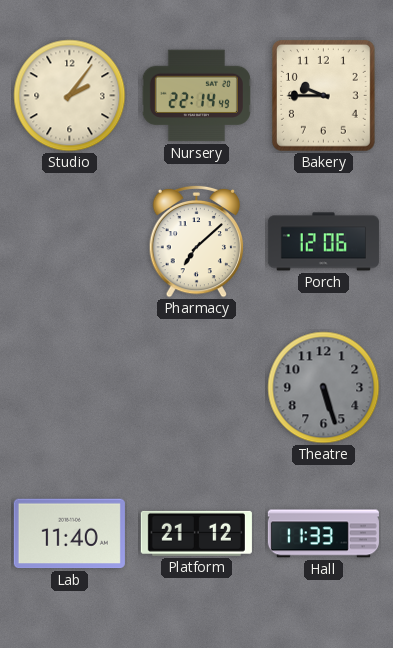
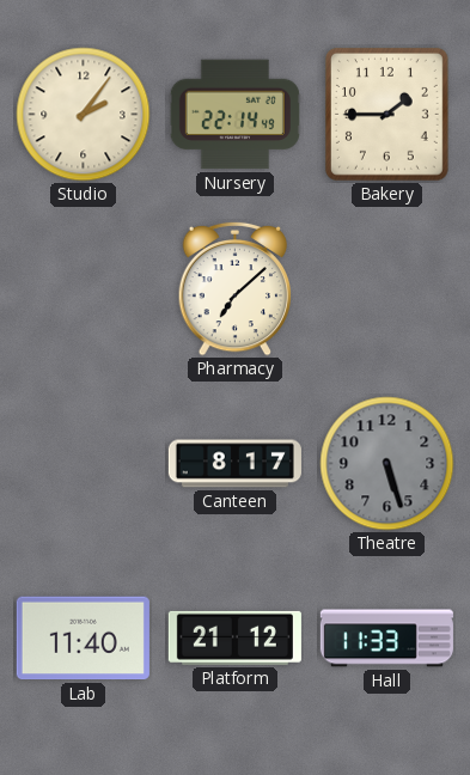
Bakery: 9:45 -> 1:45 (386, 114)
Porch: 12:06 -> none (323, 242)
Canteen: none -> 8:17 (234, 464)
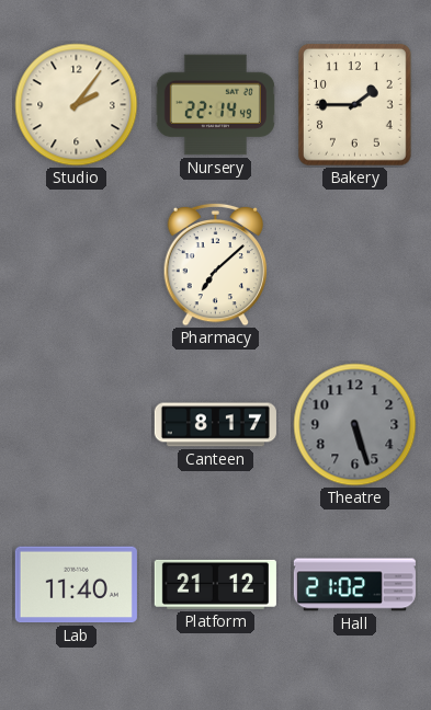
Hall: 11:33 -> 21:02 (354, 585)
